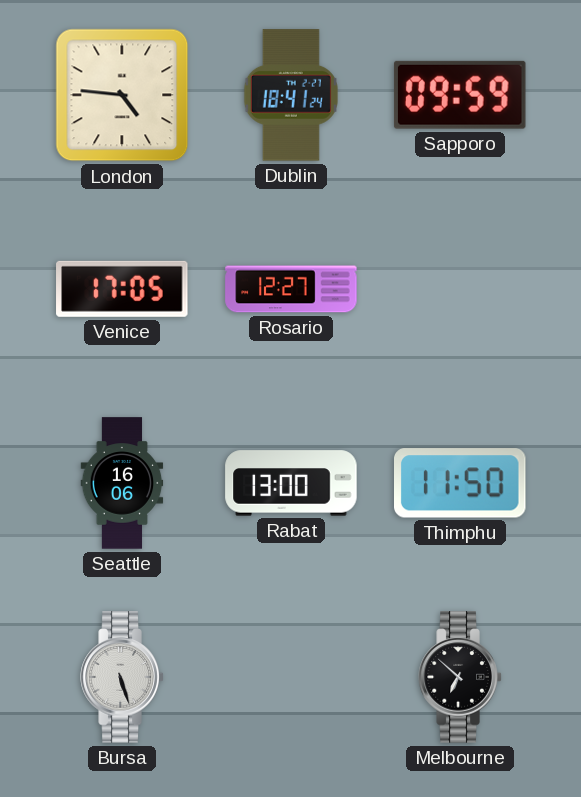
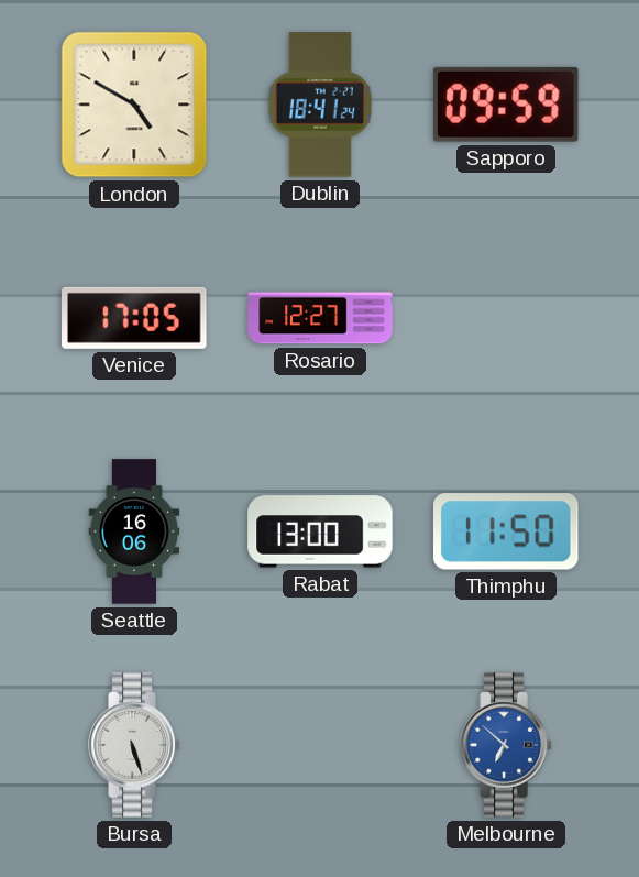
London: 4:46 -> 4:50 (134, 105)
Melbourne dial: black -> blue (506, 745)
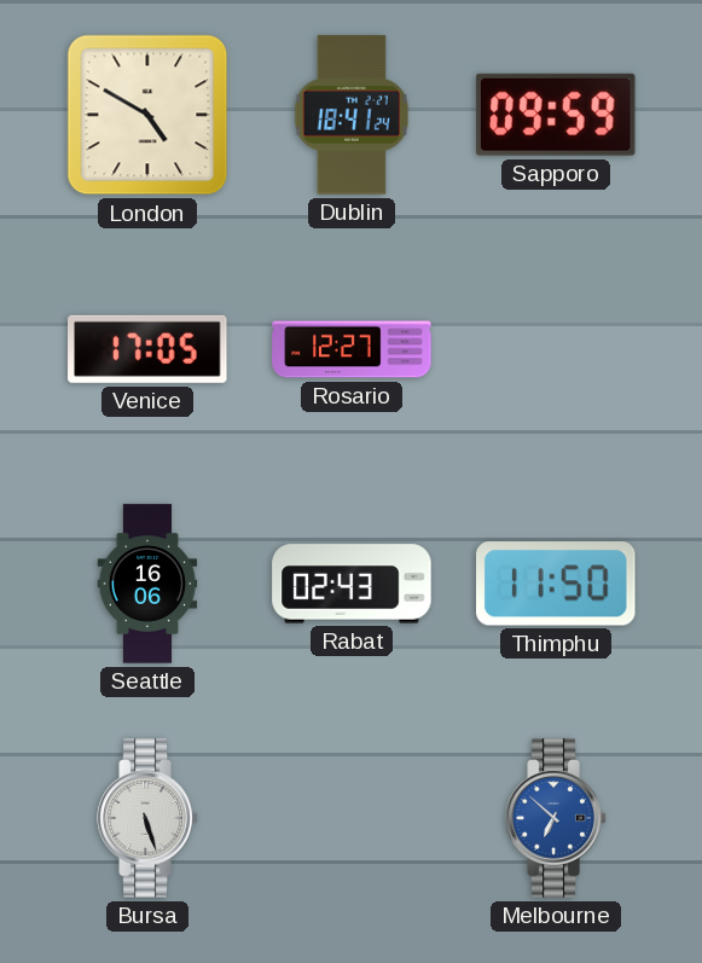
Rabat: 13:00 -> 02:43 (352, 584)
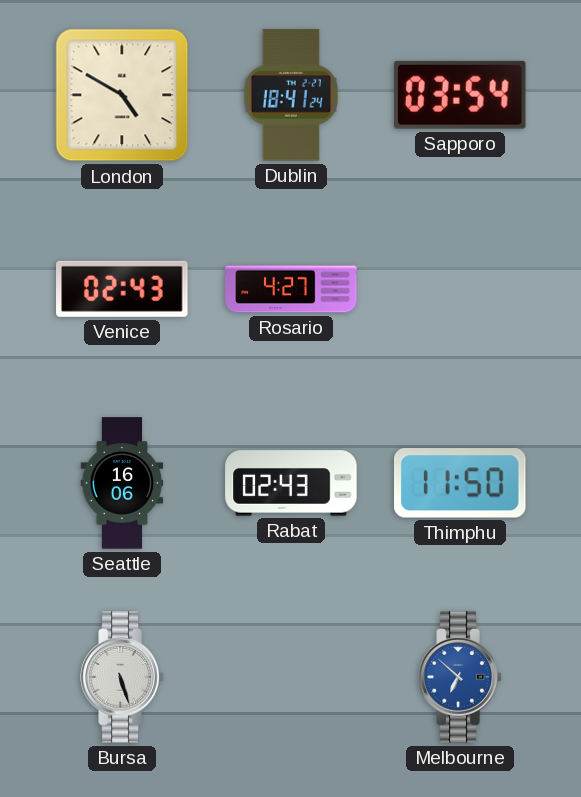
Sapporo: 09:59 -> 03:54 (460, 95)
Venice: 17:05 -> 02:43 (122, 289)
Rosario: 12:27 -> 4:27 (291, 289)
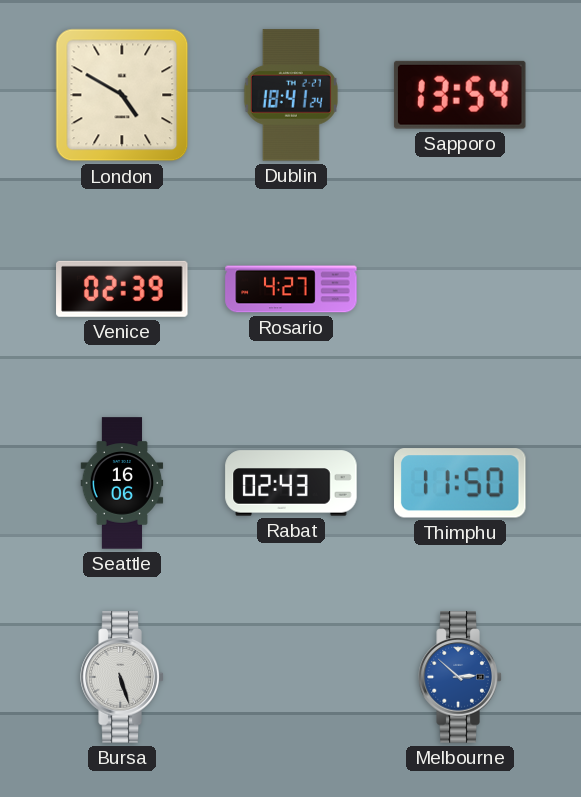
Sapporo: 03:54 -> 13:54 (460, 95)
Venice: 02:43 -> 02:39 (122, 289)
Melbourne: 6:52 -> 2:52 (460, 677)
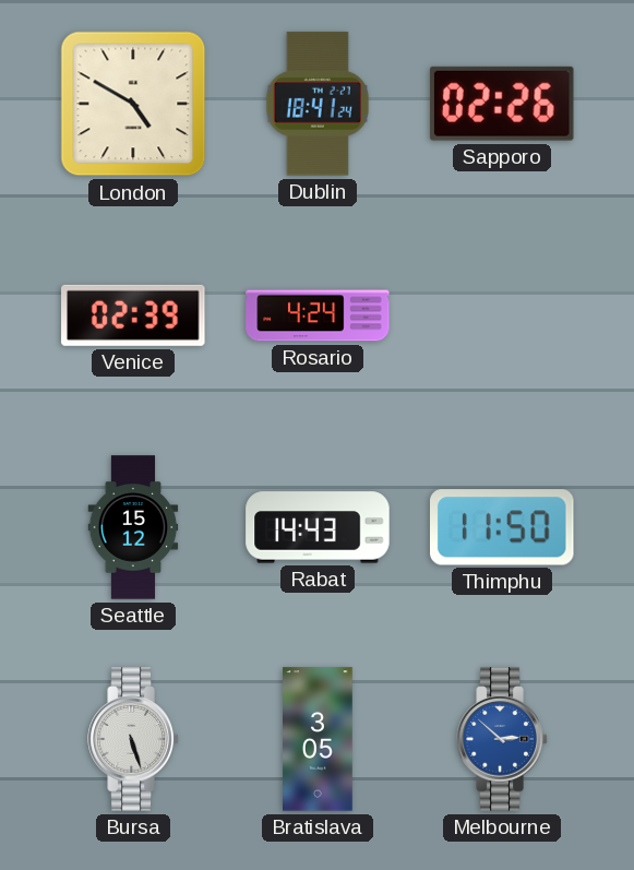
Sapporo: 13:54 -> 02:26 (502, 104)
Rosario: 4:27 -> 4:24 (318, 315)
Seattle: 16:06 -> 15:12 (133, 527)
Rabat: 02:43 -> 14:43 (318, 527)
Bratislava: none -> 3:05 (318, 739)
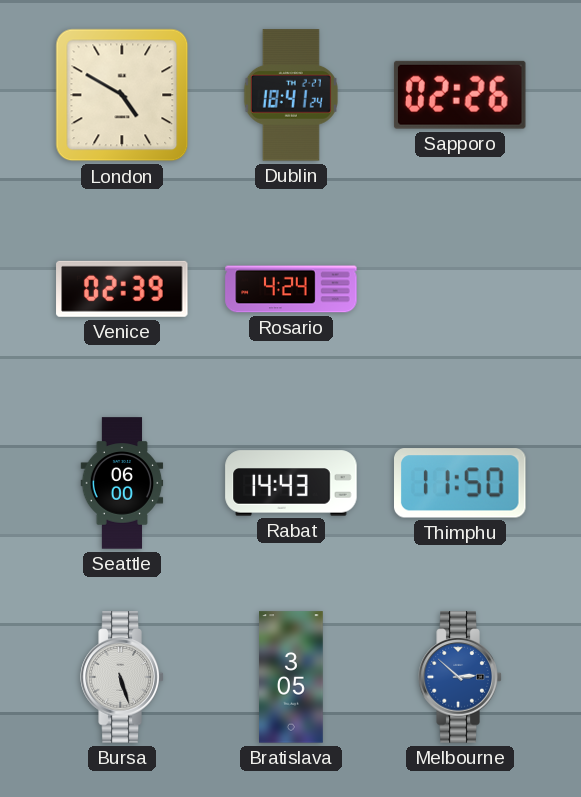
Seattle: 15:12 -> 06:00 (122, 483)
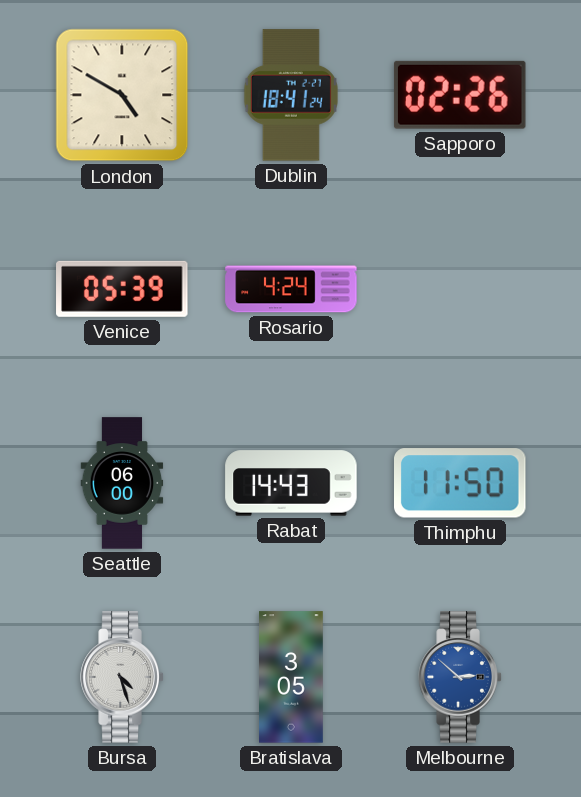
Venice: 02:39 -> 05:39 (122, 289)
Bursa: 5:27 -> 4:27 (122, 677)
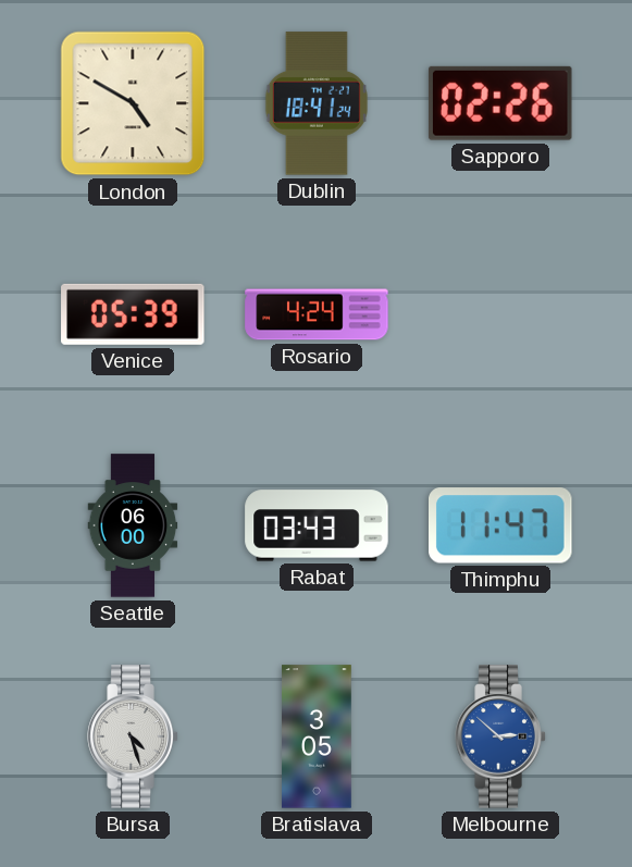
Rabat: 14:43 -> 03:43 (317, 525)
Thimphu: 11:50 -> 11:47 (501, 525)
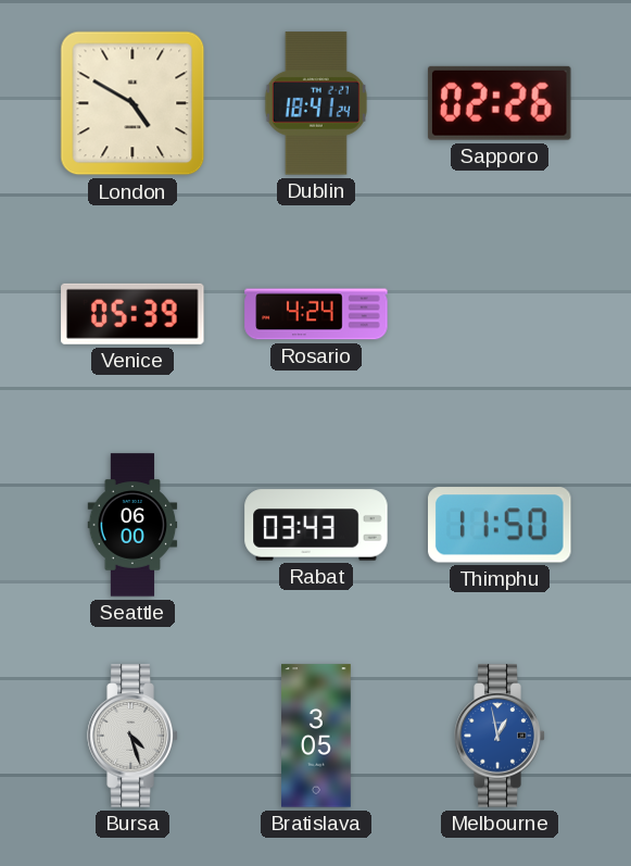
Thimphu: 11:47 -> 11:50 (501, 525)
Melbourne: 2:52 -> 12:58 (500, 736)
